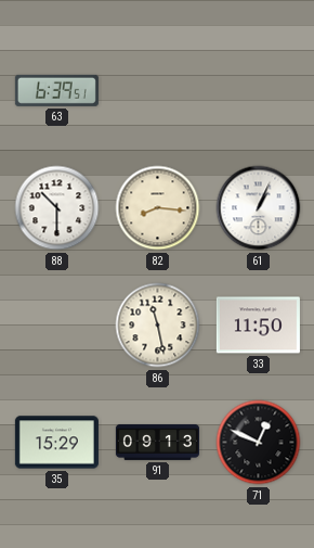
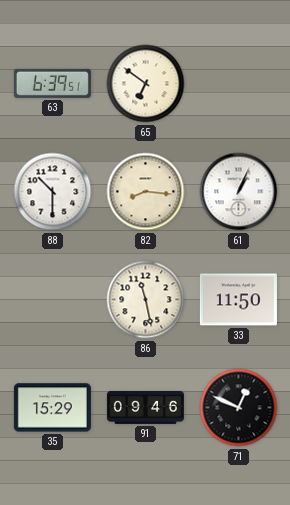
65: none -> 6:51 (146, 84)
91: 09:13 -> 09:46 (145, 407)
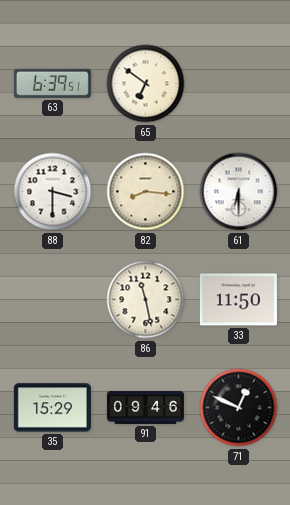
88: 10:30 -> 3:30 (53, 192)
61: 1:04 -> 6:30 (239, 192)
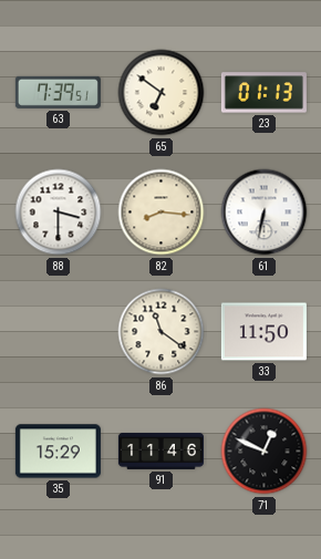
63: 6:39 -> 7:39 (58, 92)
23: none -> 01:13 (263, 93)
61: 6:30 -> 6:32 (265, 213)
86: 11:28 -> 11:21 (162, 332)
91: 09:46 -> 11:46 (161, 451)
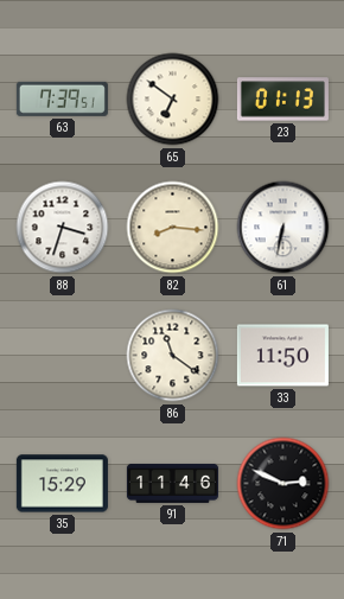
88: 3:30 -> 3:33 (63, 228)
71: 12:49 -> 2:49 (284, 484)
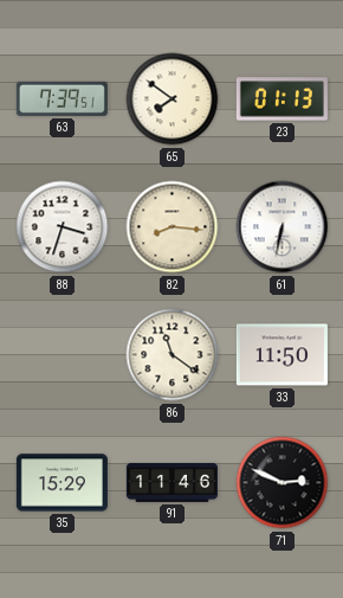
65: 6:51 -> 7:51 (173, 99)
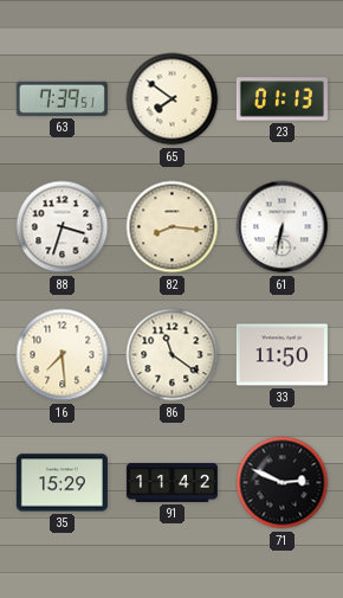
16: none -> 7:29 (63, 355)
91: 11:46 -> 11:42 (171, 482)
